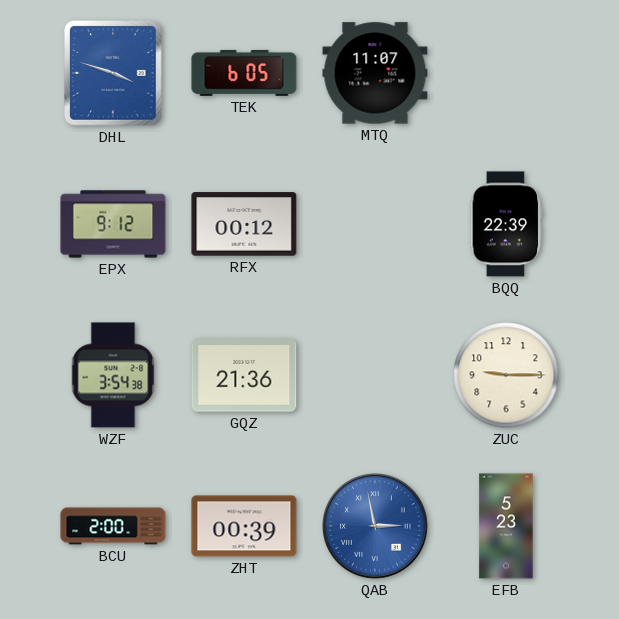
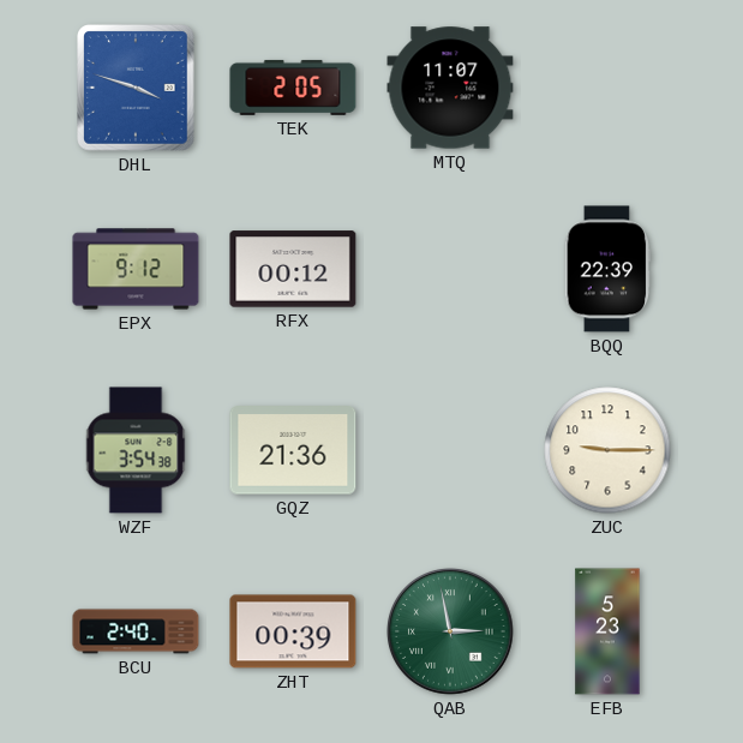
TEK: 6:05 -> 2:05 (293, 88)
BCU: 2:00 -> 2:40 (136, 631)
QAB dial: blue -> green (451, 633)
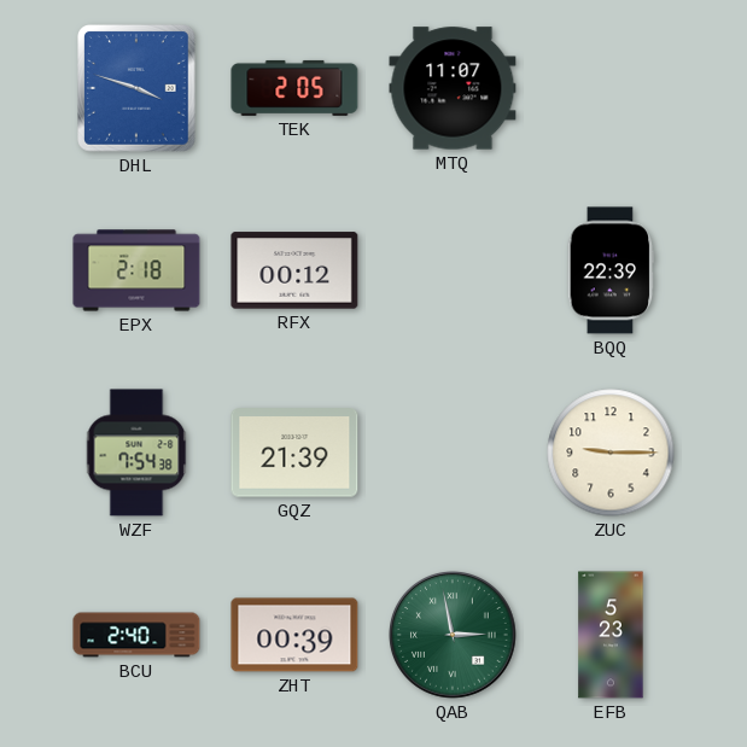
EPX: 9:12 -> 2:18 (136, 270)
WZF: 3:54 -> 7:54 (136, 453)
GQZ: 21:36 -> 21:39 (294, 453)
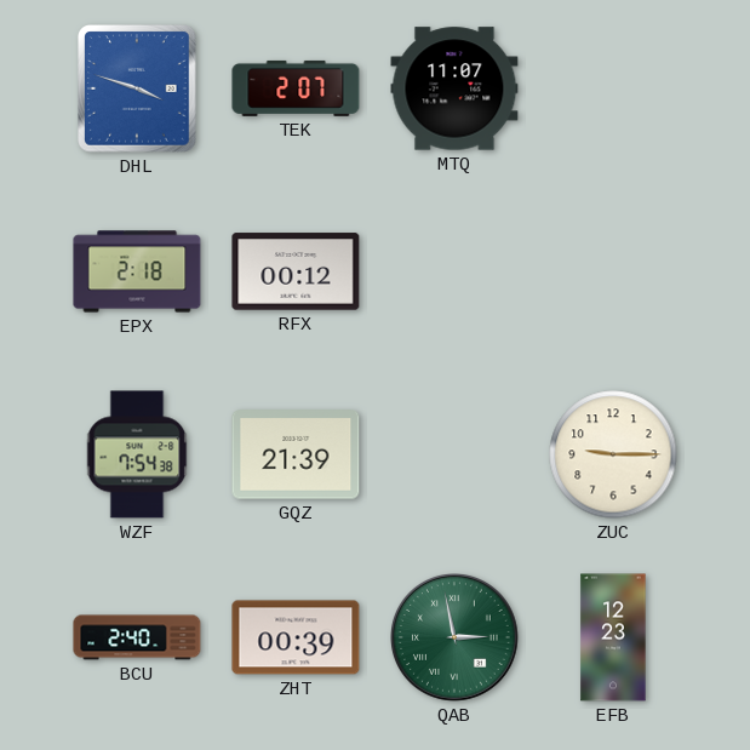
TEK: 2:05 -> 2:07 (296, 88)
BQQ: 22:39 -> none (611, 270)
EFB: 5:23 -> 12:23 (613, 637)
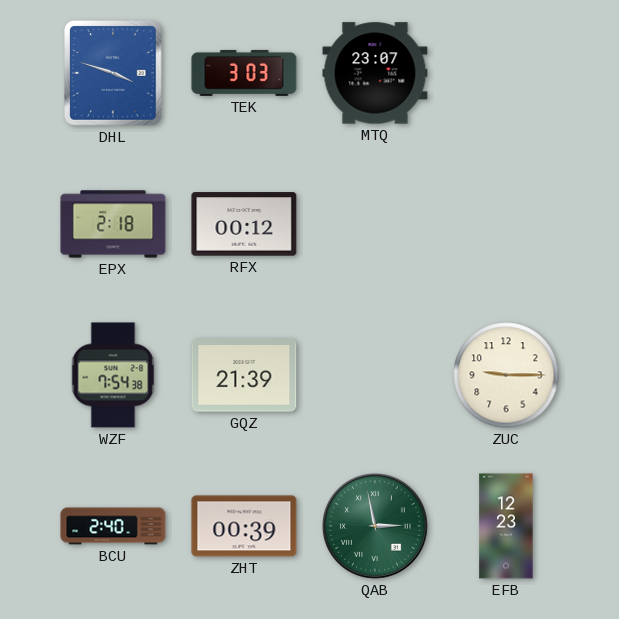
TEK: 2:07 -> 3:03 (244, 73)
MTQ: 11:07 -> 23:07 (375, 73)
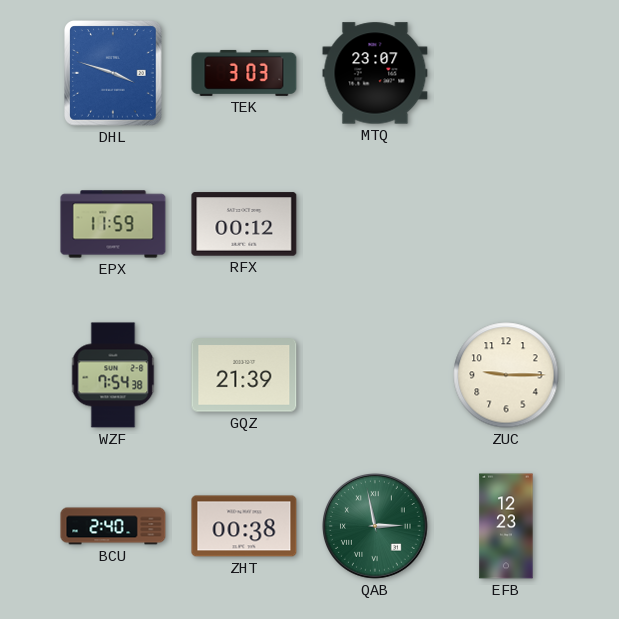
EPX: 2:18 -> 11:59 (113, 224)
ZHT: 00:39 -> 00:38 (244, 526)
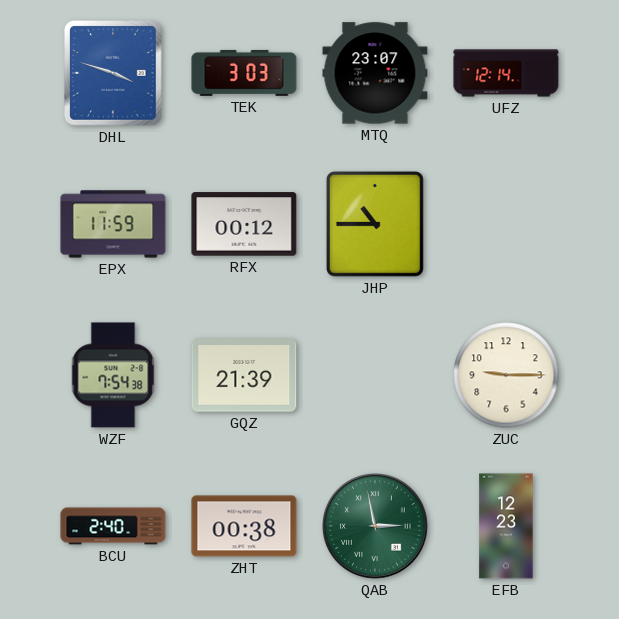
UFZ: none -> 12:14 (506, 73)
JHP: none -> 10:45 (375, 224)
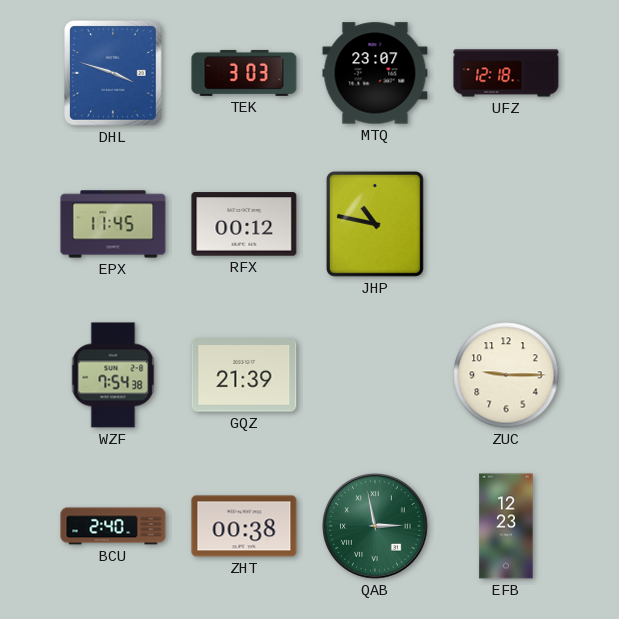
UFZ: 12:14 -> 12:18 (506, 73)
EPX: 11:59 -> 11:45 (113, 224)
JHP: 10:45 -> 10:47 (375, 224)
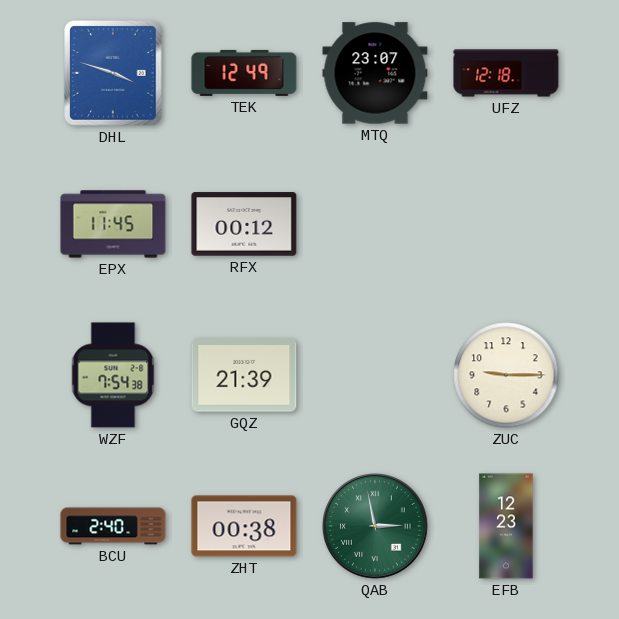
TEK: 3:03 -> 12:49 (244, 73)
JHP: 10:47 -> none (375, 224)
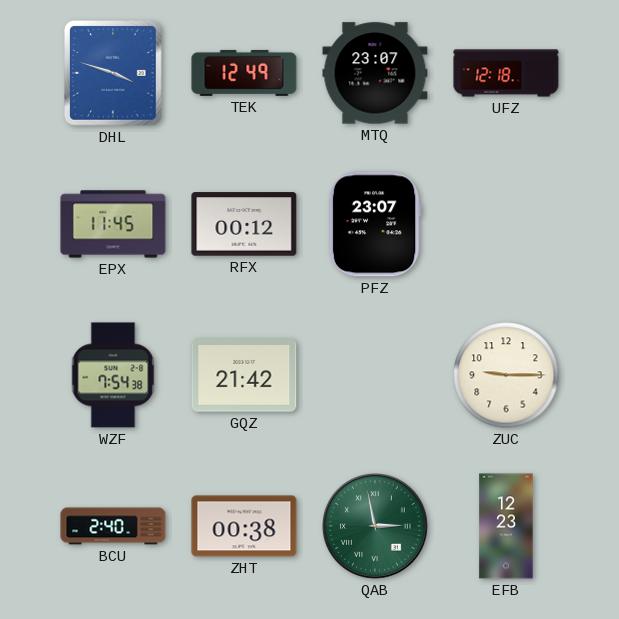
PFZ: none -> 23:07 (375, 224)
GQZ: 21:39 -> 21:42 (244, 375)
